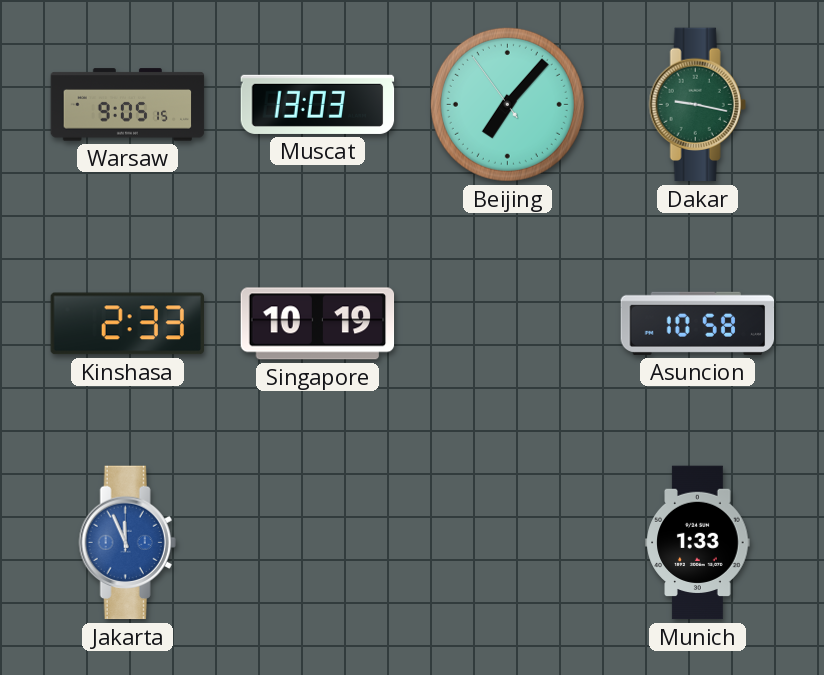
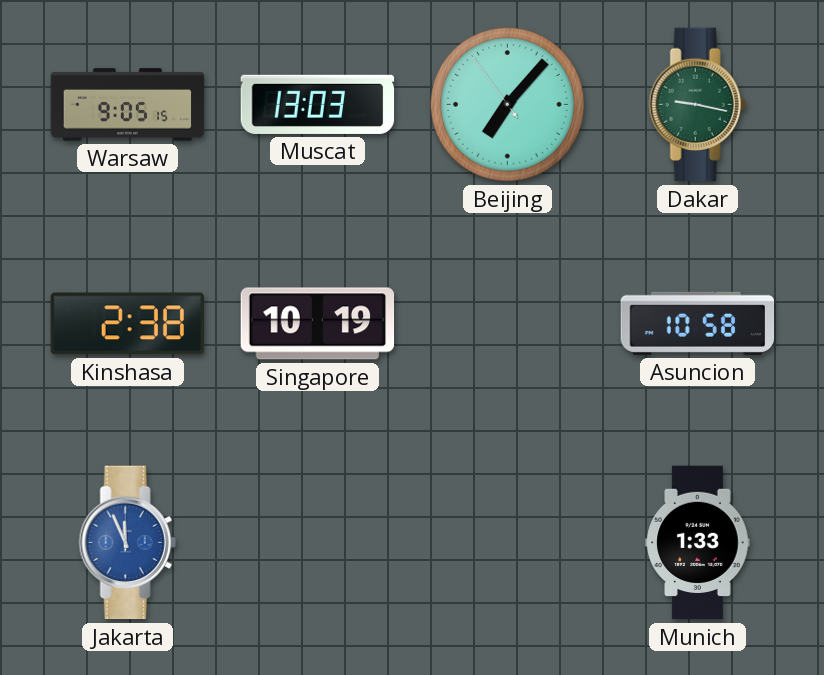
Kinshasa: 2:33 -> 2:38 (127, 324)
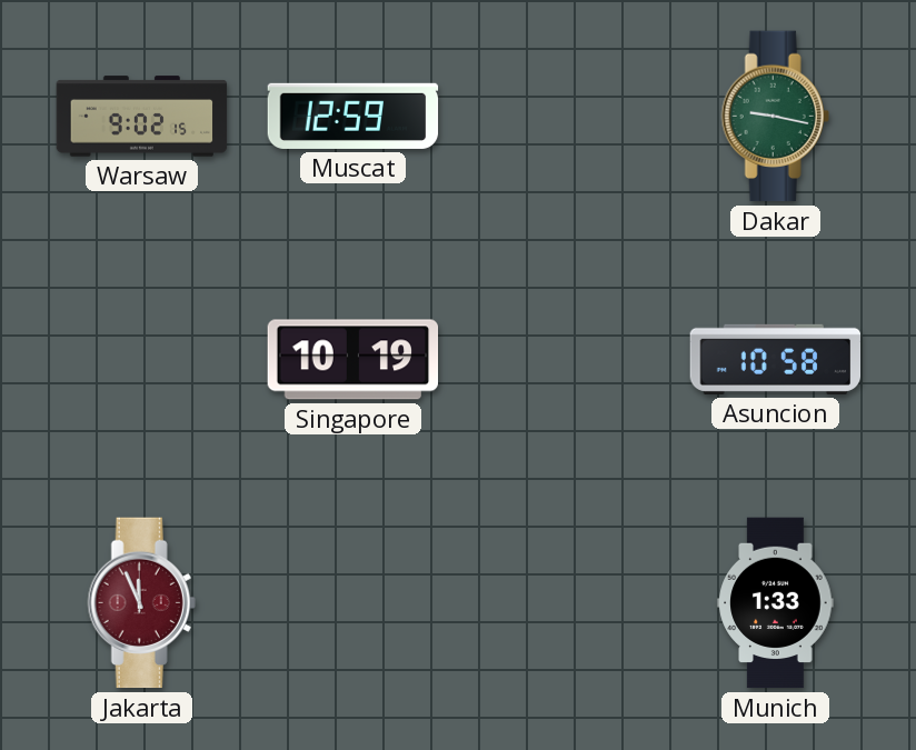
Warsaw: 9:05 -> 9:02 (142, 117)
Muscat: 13:03 -> 12:59 (354, 116)
Beijing: 7:06 -> none (507, 104)
Kinshasa: 2:38 -> none (127, 324)
Jakarta dial: blue -> burgundy (141, 603)
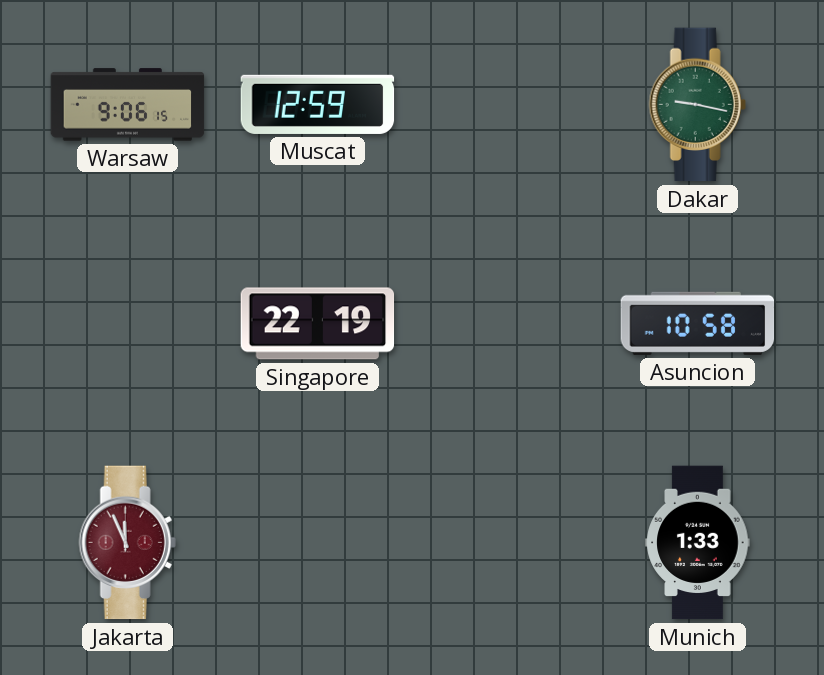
Warsaw: 9:02 -> 9:06 (128, 105)
Singapore: 10:19 -> 22:19 (318, 324)
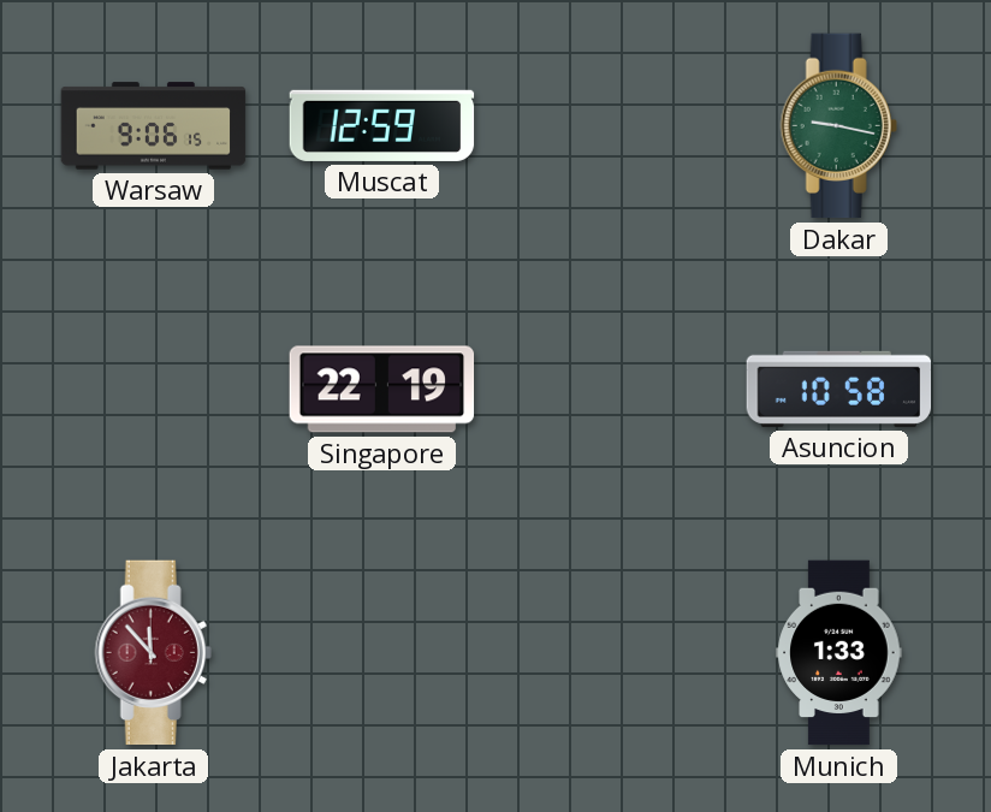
Jakarta: 11:56 -> 11:53 (153, 653)
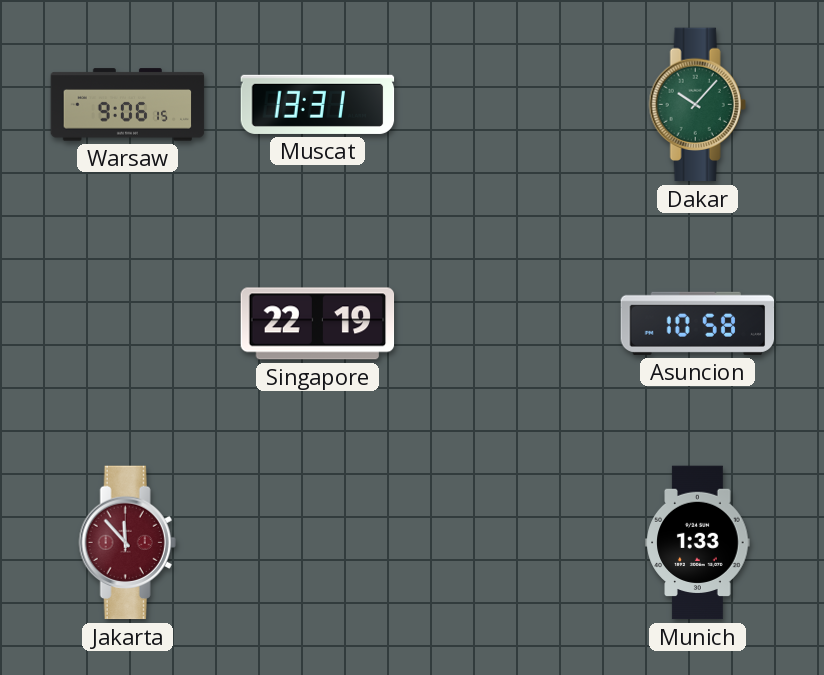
Muscat: 12:59 -> 13:31 (318, 104)
Dakar: 9:17 -> 10:07 (697, 105)
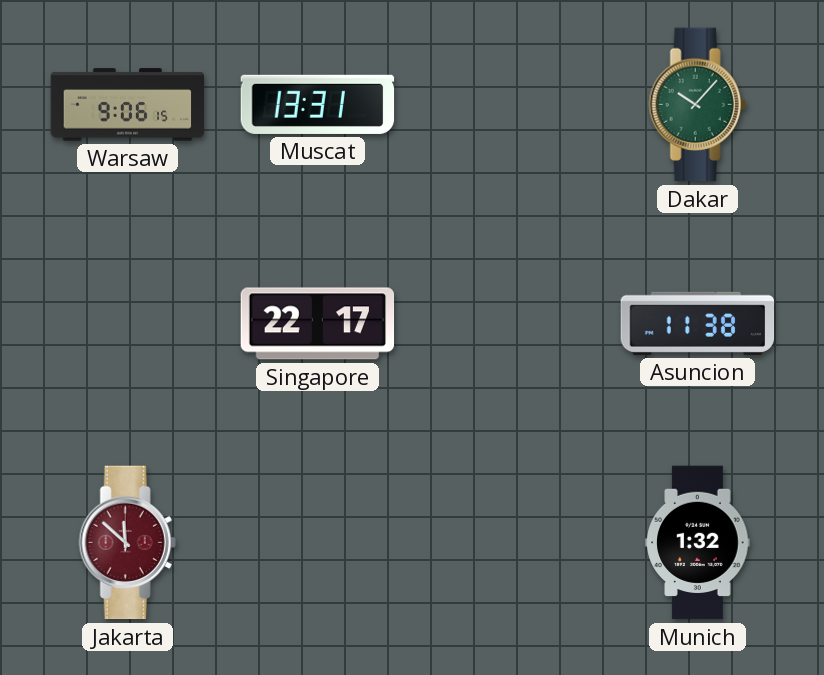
Singapore: 22:19 -> 22:17 (318, 324)
Asuncion: 10:58 -> 11:38 (698, 323)
Jakarta: 11:53 -> 11:52 (127, 543)
Munich: 1:33 -> 1:32 (698, 543)
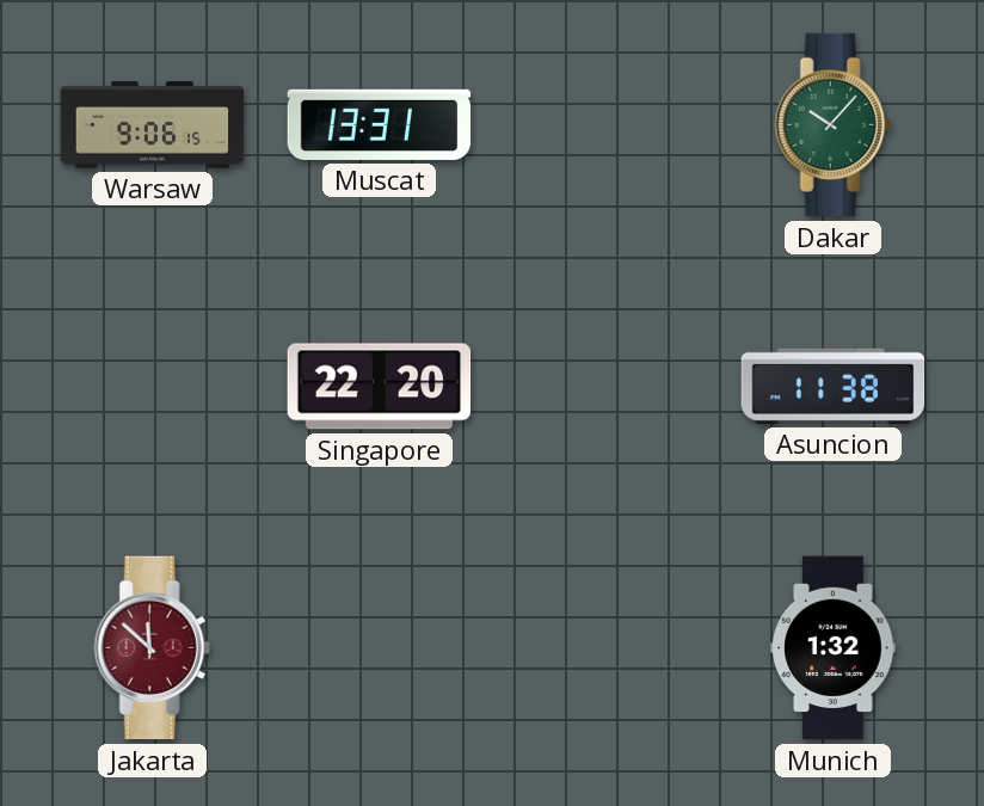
Singapore: 22:17 -> 22:20 (380, 387)
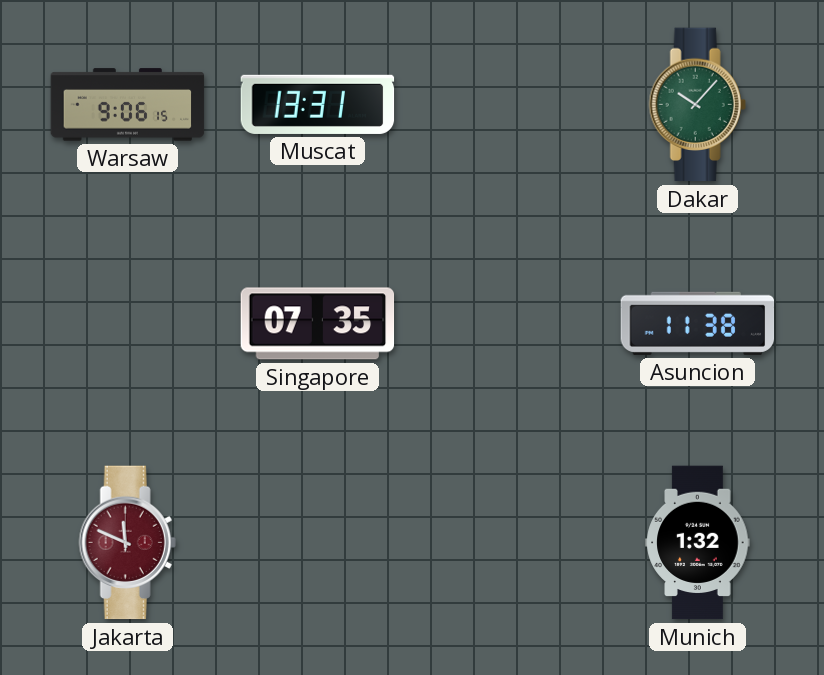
Singapore: 22:20 -> 07:35 (318, 324)
Jakarta: 11:52 -> 11:49 (127, 543)
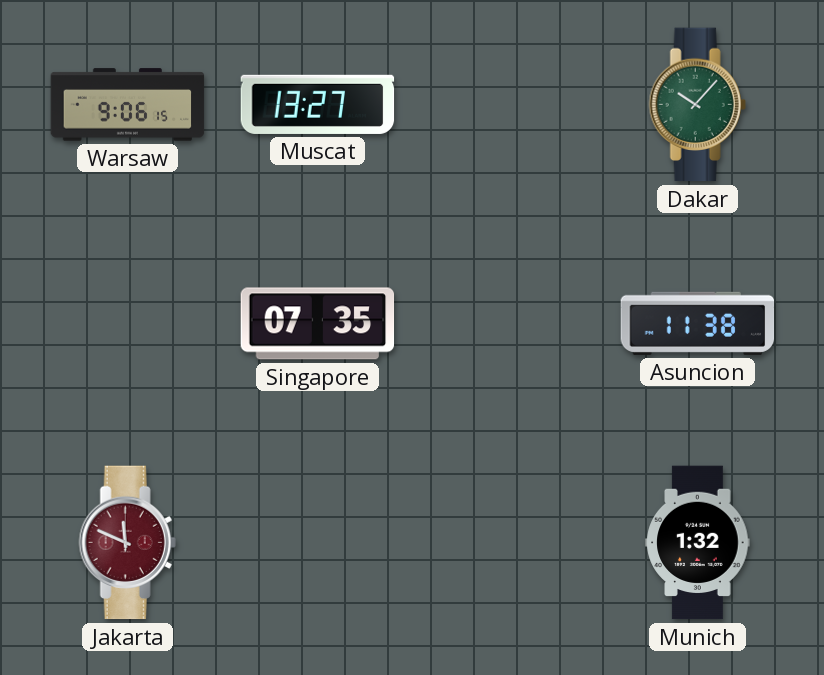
Muscat: 13:31 -> 13:27 (318, 104)
